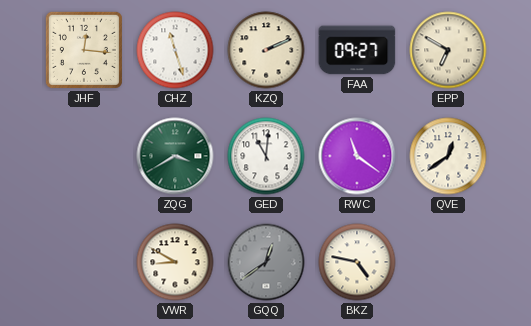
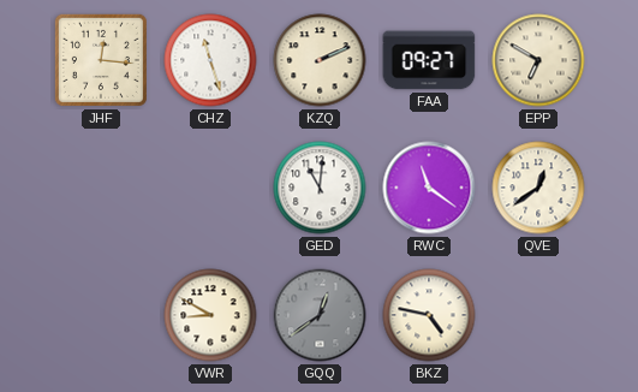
ZQG: 3:40 -> none (175, 156)
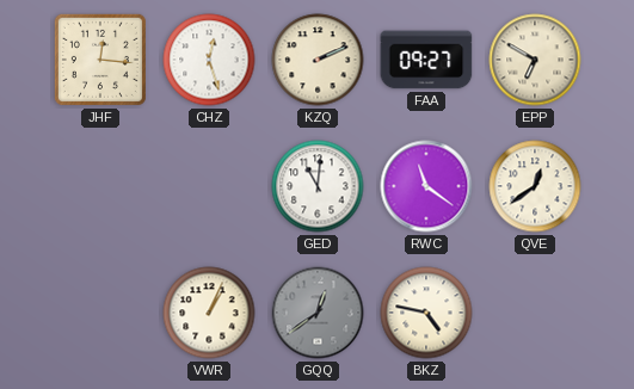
CHZ: 11:27 -> 12:27 (209, 60)
VWR: 8:50 -> 1:04 (209, 313)
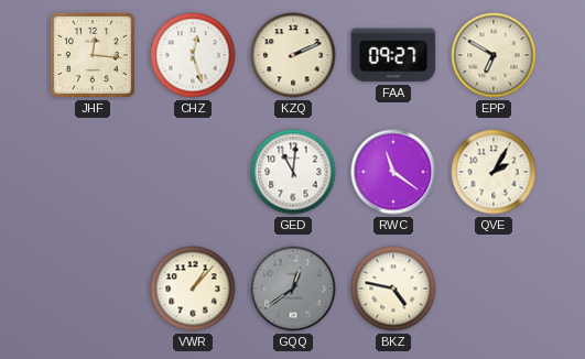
QVE: 12:39 -> 2:05 (494, 172)
VWR: 1:04 -> 1:07 (193, 289)
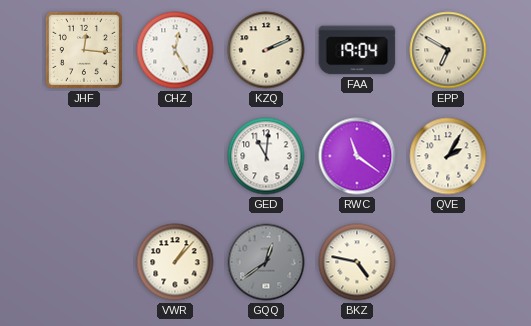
CHZ: 12:27 -> 12:25 (175, 50)
FAA: 09:27 -> 19:04 (357, 50)
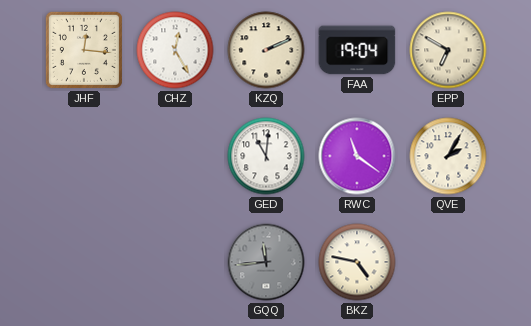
VWR: 1:07 -> none (175, 262)
GQQ: 12:39 -> 11:44 (266, 262)
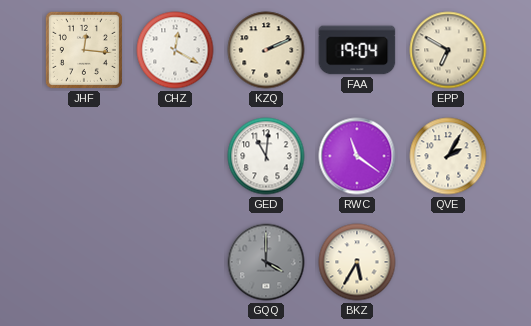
CHZ: 12:25 -> 12:20 (175, 50)
GQQ: 11:44 -> 4:00 (266, 262)
BKZ: 4:47 -> 5:35 (357, 262)
